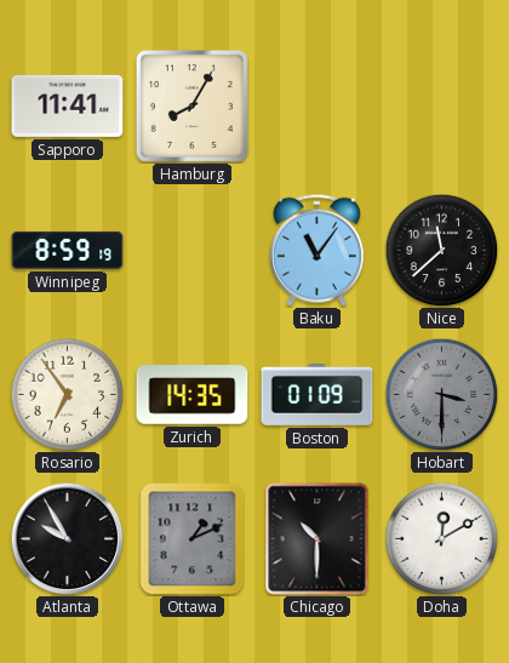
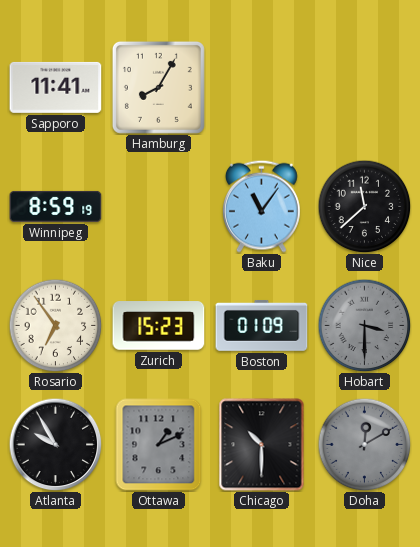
Zurich: 14:35 -> 15:23 (159, 326)
Doha dial: white -> grey (364, 444)
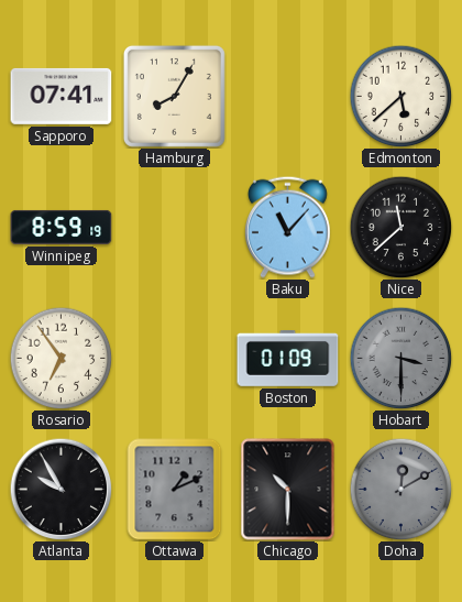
Sapporo: 11:41 -> 07:41 (62, 96)
Edmonton: none -> 5:38 (400, 96)
Baku: 11:06 -> 11:07 (287, 227)
Zurich: 15:23 -> none (159, 326)
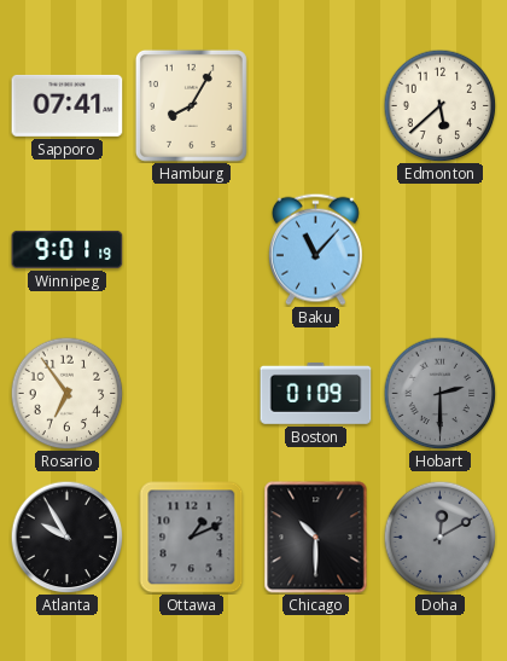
Winnipeg: 8:59 -> 9:01 (68, 249)
Nice: 11:38 -> none (400, 227)
Hobart: 3:30 -> 2:30 (439, 393)
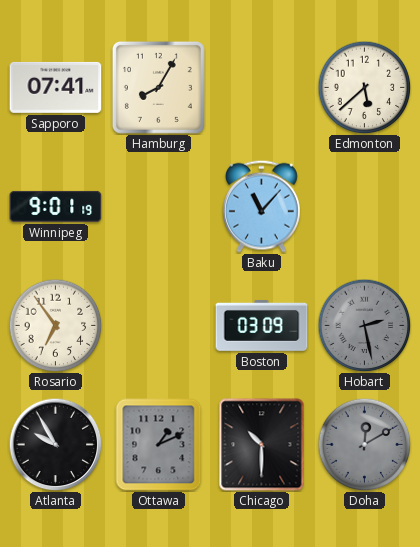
Boston: 01:09 -> 03:09 (262, 326)
Hobart: 2:30 -> 2:28 (364, 325)
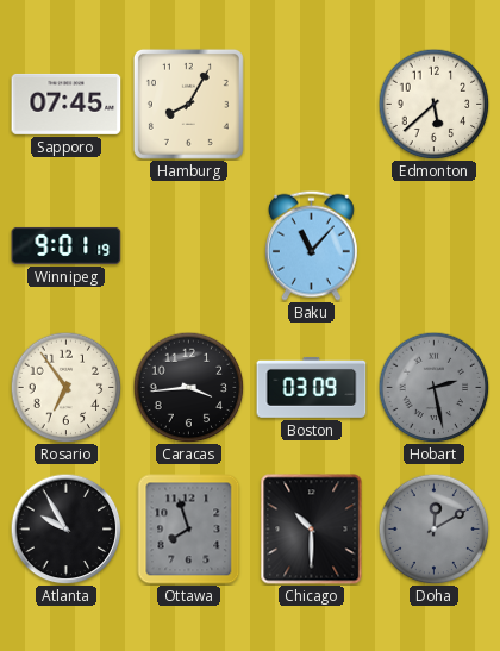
Sapporo: 07:41 -> 07:45 (67, 104)
Caracas: none -> 3:44 (188, 387)
Ottawa: 1:11 -> 7:57 (189, 530)
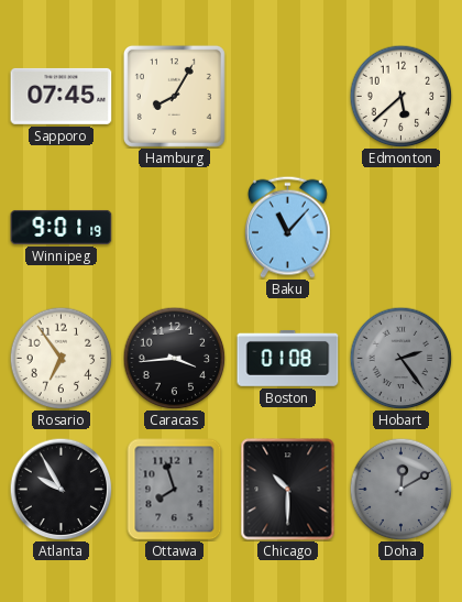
Boston: 03:09 -> 01:08 (288, 359)
Hobart: 2:28 -> 2:24 (400, 358)
